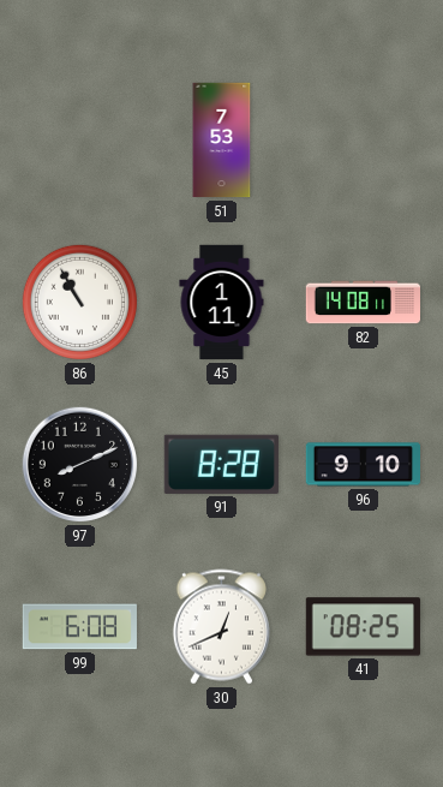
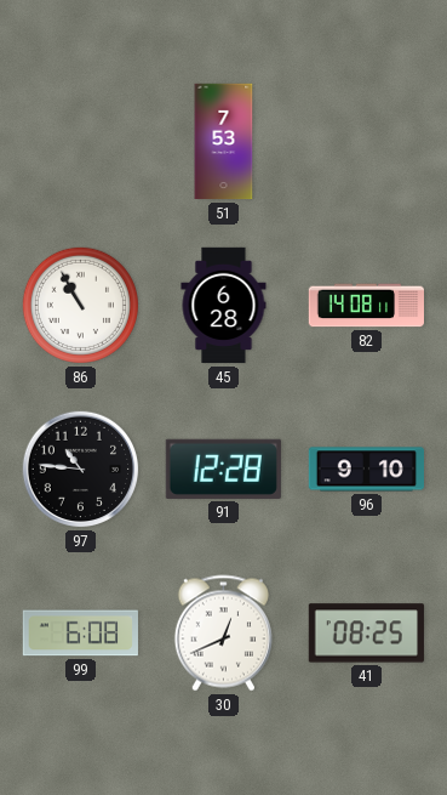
45: 1:11 -> 6:28 (224, 306)
97: 8:11 -> 10:46 (81, 470)
91: 8:28 -> 12:28 (223, 469)
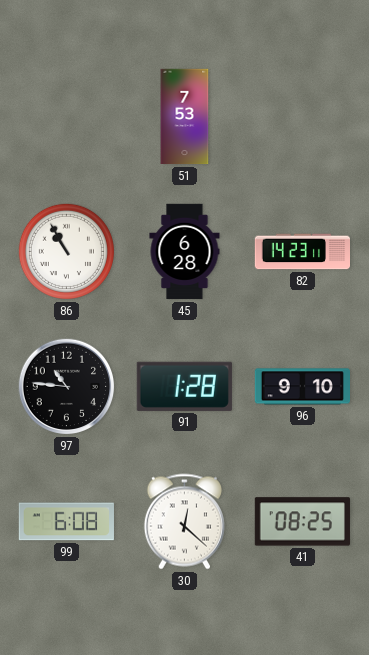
82: 14:08 -> 14:23 (302, 252)
91: 12:28 -> 1:28 (184, 386)
30: 12:41 -> 12:22 (184, 522)
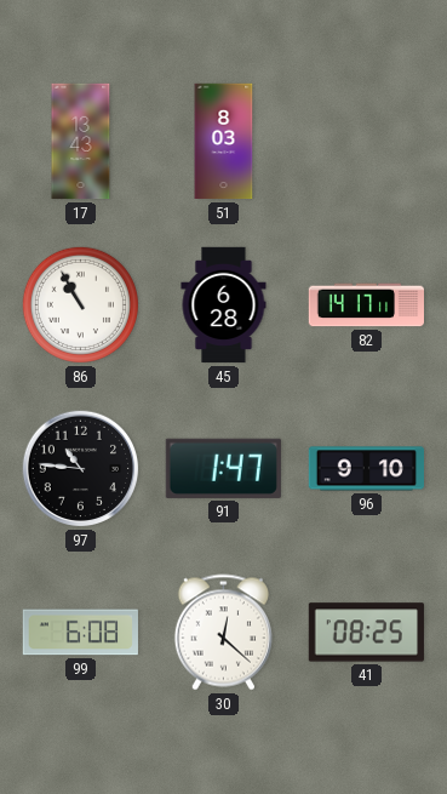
17: none -> 13:43 (81, 142)
51: 7:53 -> 8:03 (224, 142)
82: 14:23 -> 14:17 (366, 305)
91: 1:28 -> 1:47 (223, 468)
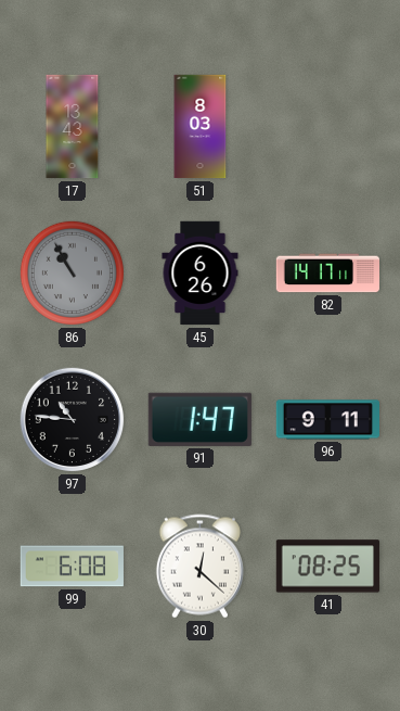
86 dial: white -> grey (72, 272)
45: 6:28 -> 6:26 (201, 274)
96: 9:10 -> 9:11 (327, 420)
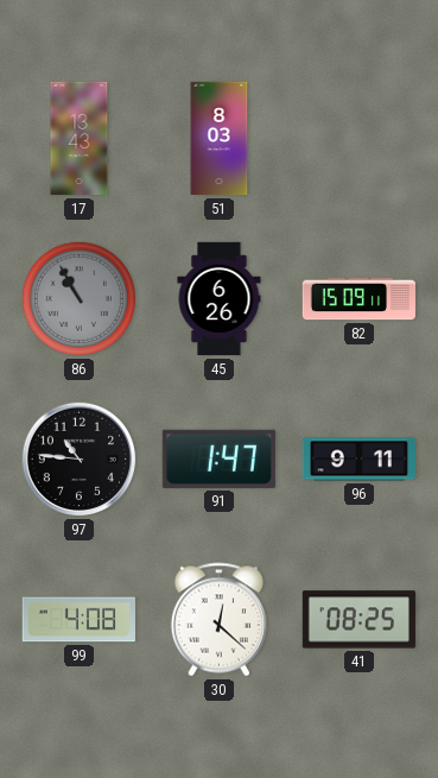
82: 14:17 -> 15:09 (358, 299)
99: 6:08 -> 4:08 (78, 620)
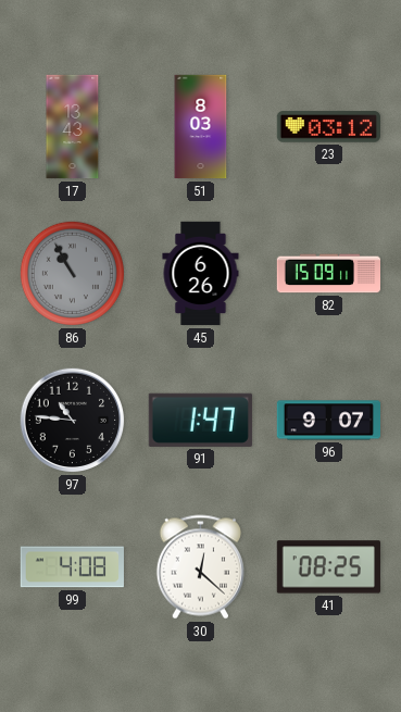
23: none -> 03:12 (328, 127)
96: 9:11 -> 9:07 (328, 421)
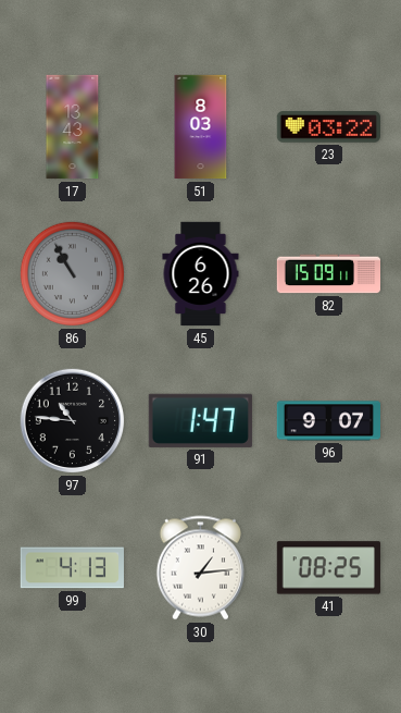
23: 03:12 -> 03:22 (328, 127)
99: 4:08 -> 4:13 (72, 568)
30: 12:22 -> 1:14 (200, 568)
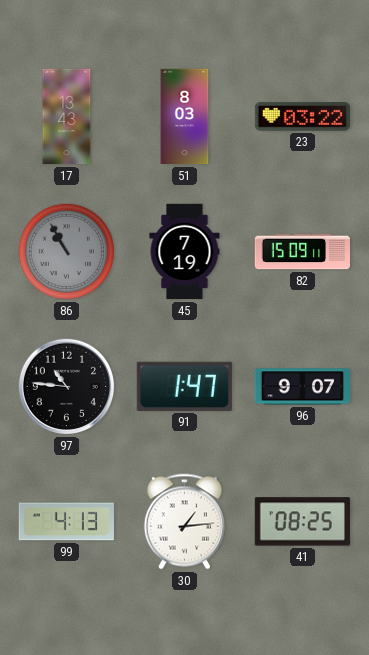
45: 6:26 -> 7:19 (185, 252)
